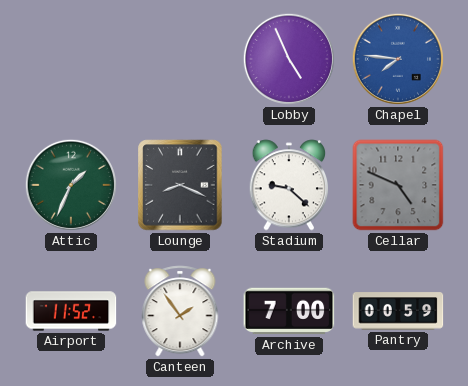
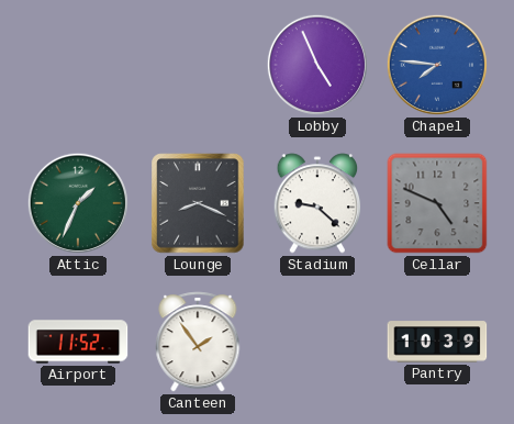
Archive: 7:00 -> none (289, 311)
Pantry: 00:59 -> 10:39 (437, 342)
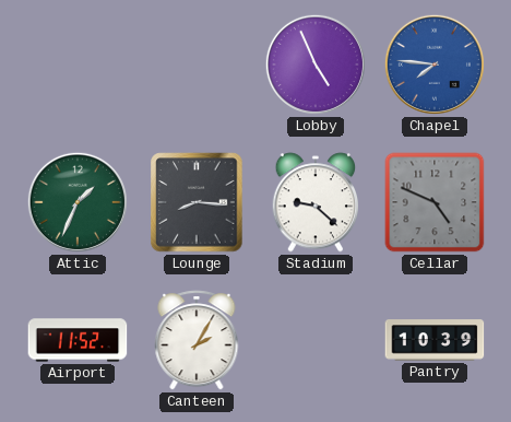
Lounge: 8:19 -> 8:16 (197, 202)
Canteen: 1:54 -> 2:05 (197, 340)
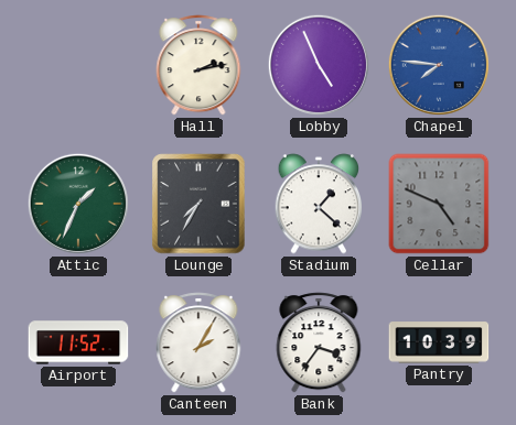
Hall: none -> 2:13 (198, 65)
Lounge: 8:16 -> 7:35 (198, 204)
Stadium: 9:22 -> 1:22 (319, 204)
Bank: none -> 3:36 (319, 342)
